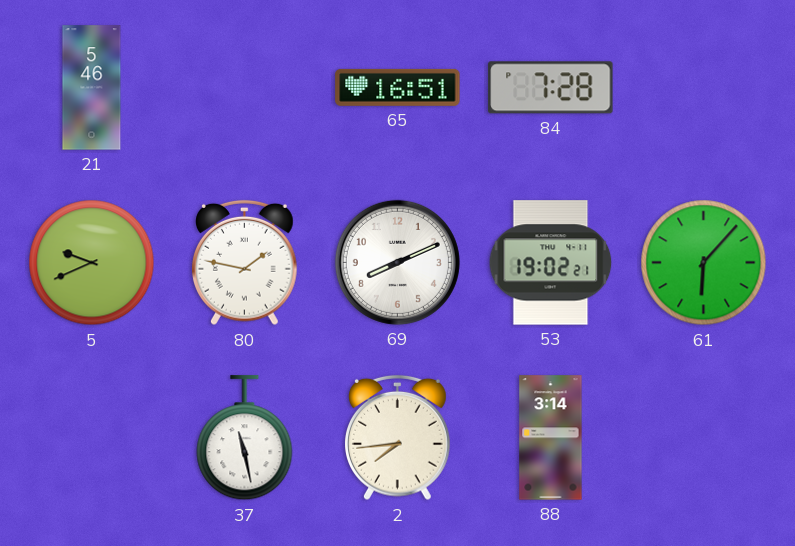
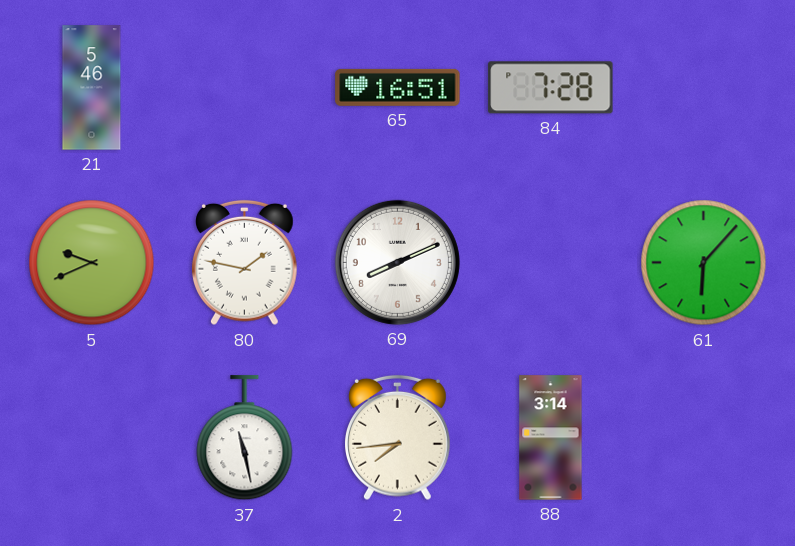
53: 19:02 -> none (551, 263)
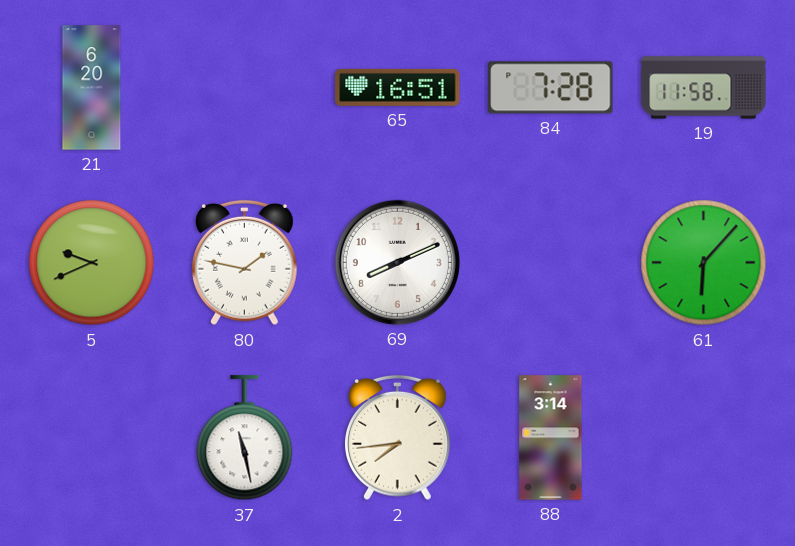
21: 5:46 -> 6:20 (92, 88)
19: none -> 11:58 (704, 88)
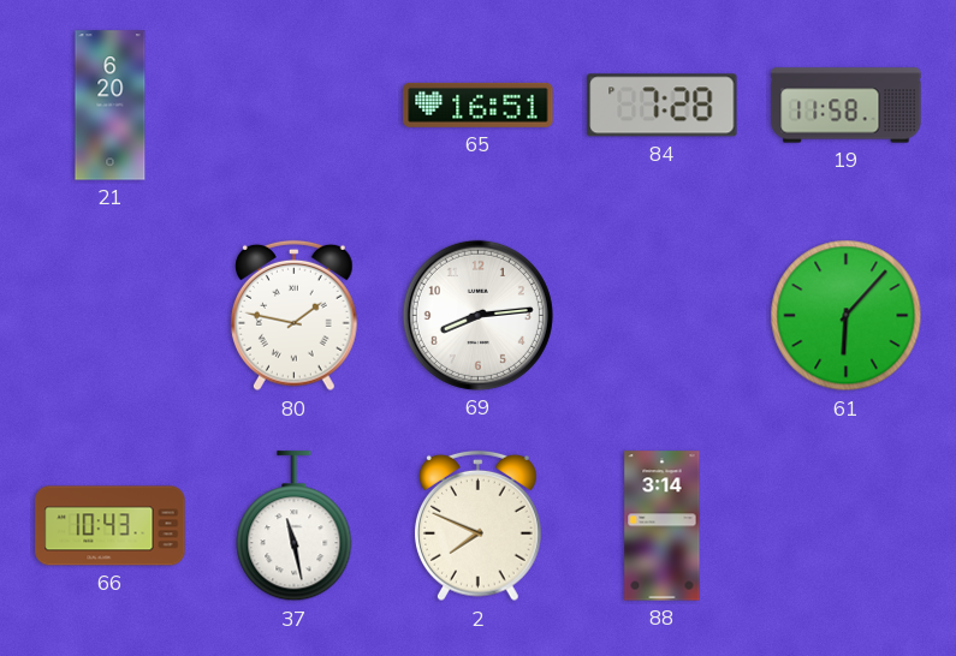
5: 9:41 -> none (92, 263)
69: 8:11 -> 8:14 (477, 315)
66: none -> 10:43 (111, 526)
2: 7:44 -> 7:49 (479, 526)
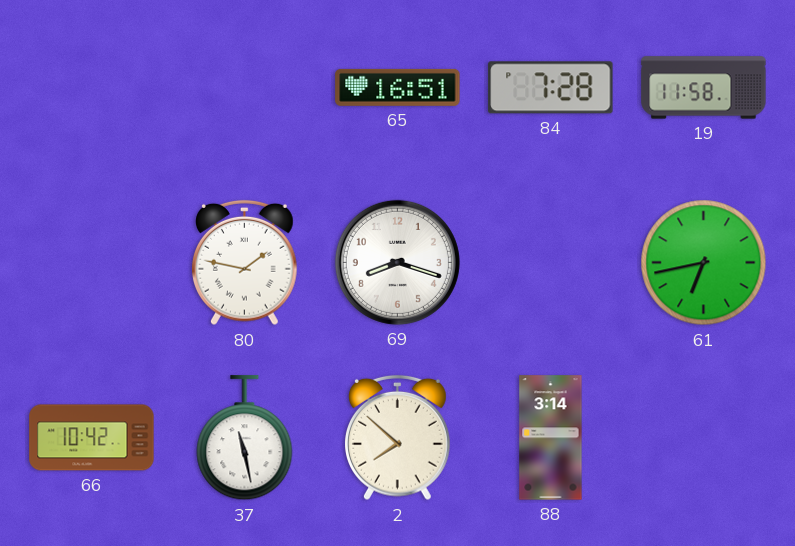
21: 6:20 -> none (111, 106)
69: 8:14 -> 8:18 (397, 262)
61: 6:07 -> 6:43 (704, 263)
66: 10:43 -> 10:42 (92, 438)
2: 7:49 -> 7:52 (398, 438)
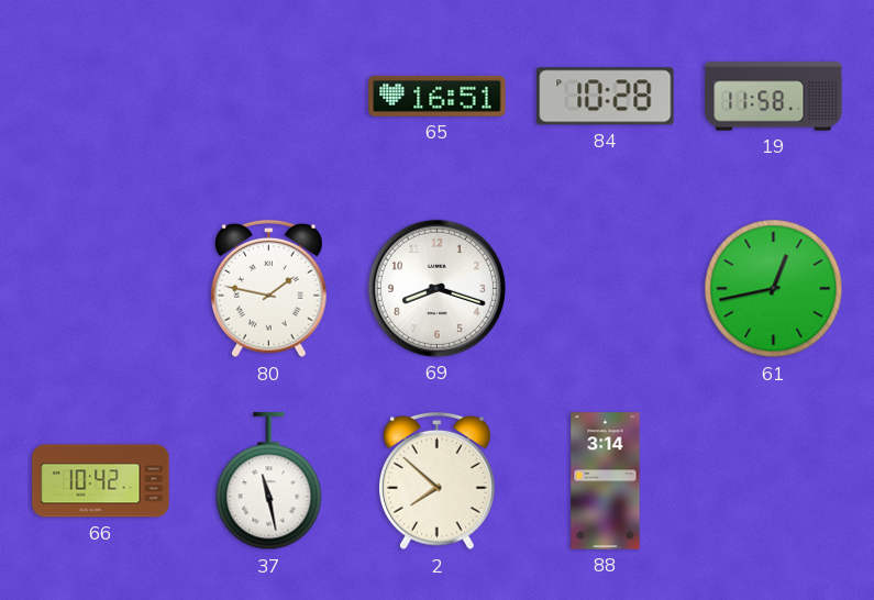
84: 7:28 -> 10:28 (606, 97)
61: 6:43 -> 12:43 (774, 289)
